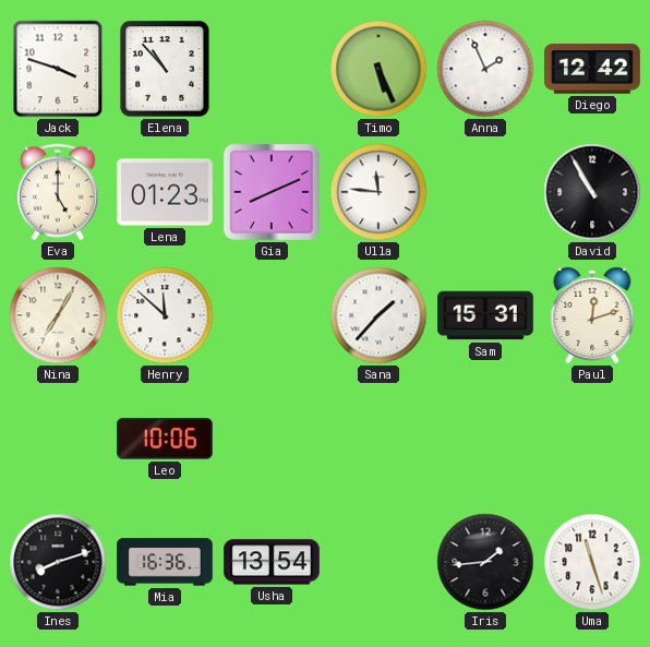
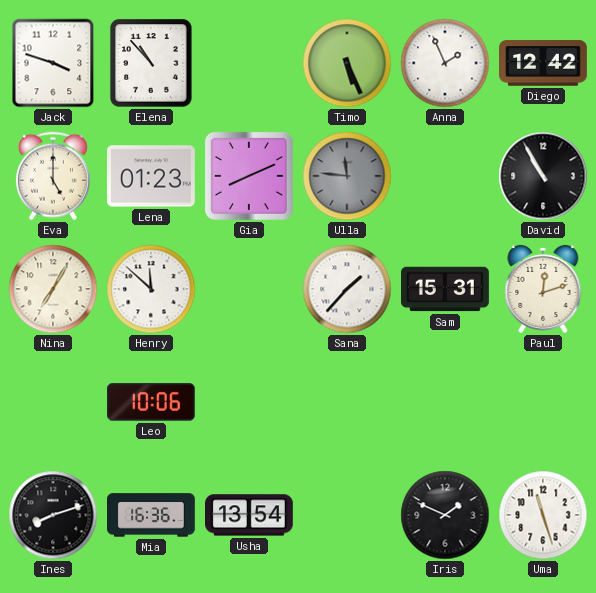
Ulla dial: white -> grey (347, 176)
Iris: 1:44 -> 1:49 (445, 515)
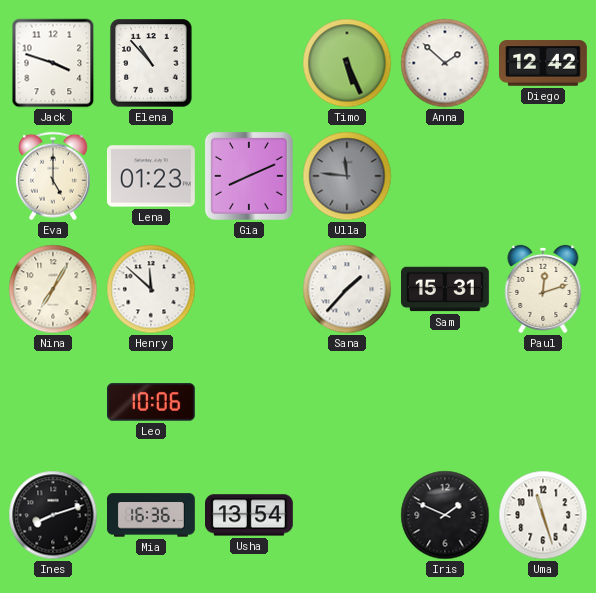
Anna: 1:56 -> 1:52 (445, 63)
David: 10:55 -> none (543, 176)
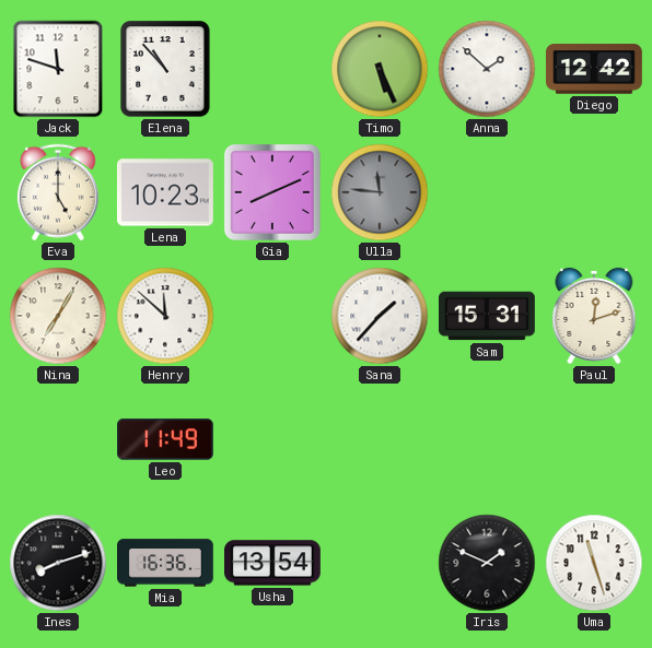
Jack: 3:48 -> 11:48 (58, 69)
Lena: 01:23 -> 10:23 (165, 192)
Leo: 10:06 -> 11:49 (166, 439)
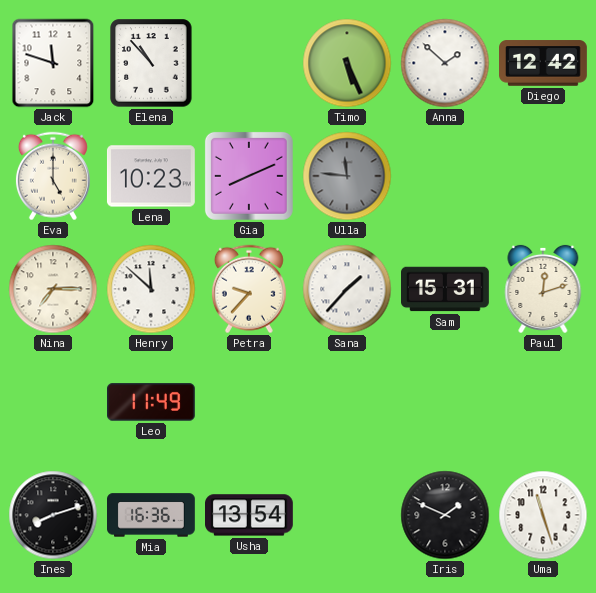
Nina: 7:05 -> 7:15 (53, 289)
Petra: none -> 9:37 (249, 289)
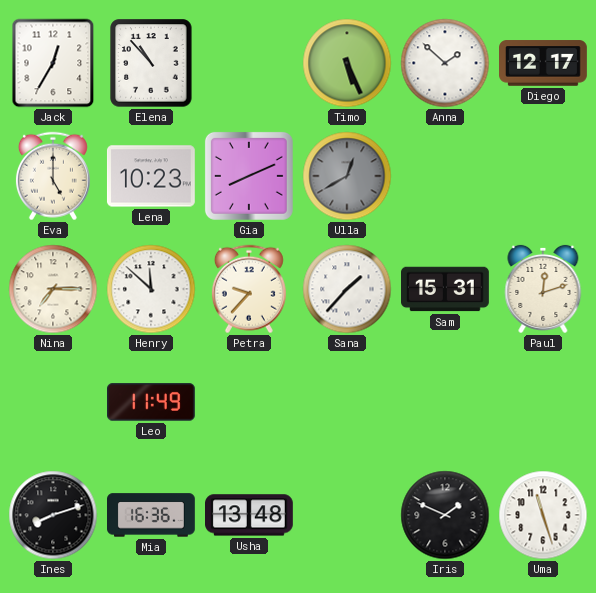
Jack: 11:48 -> 12:35 (53, 63)
Diego: 12:42 -> 12:17 (544, 63)
Ulla: 11:46 -> 12:40 (347, 176)
Usha: 13:54 -> 13:48 (250, 515)
